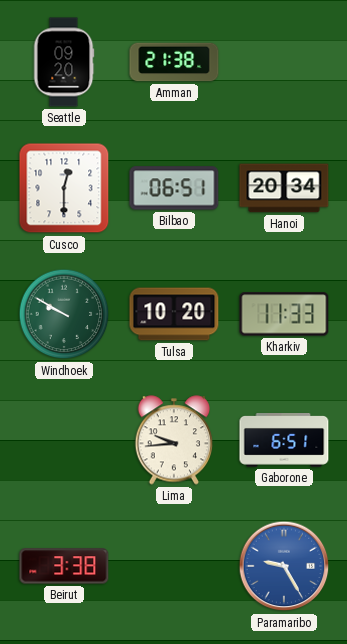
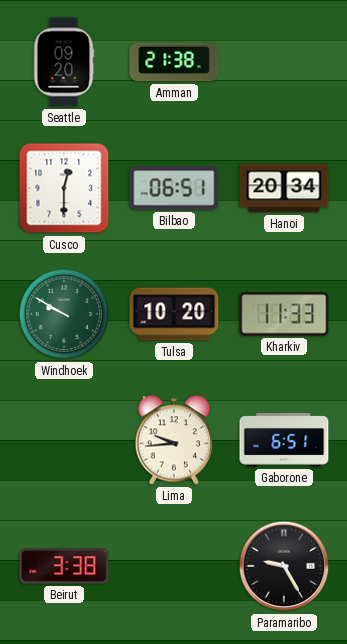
Paramaribo dial: blue -> black (284, 566)
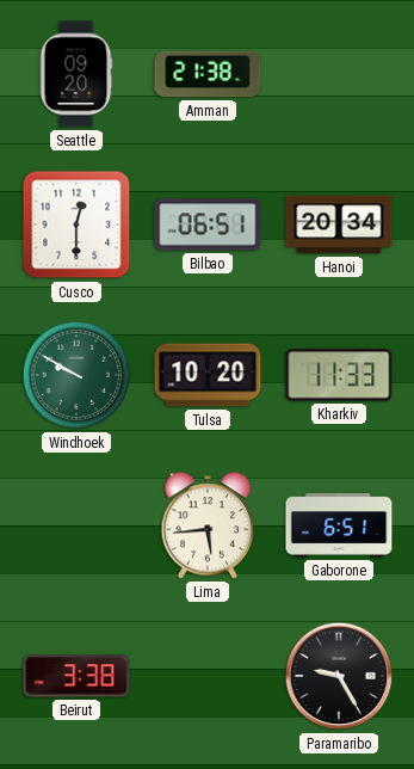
Lima: 9:44 -> 5:44 (208, 525)
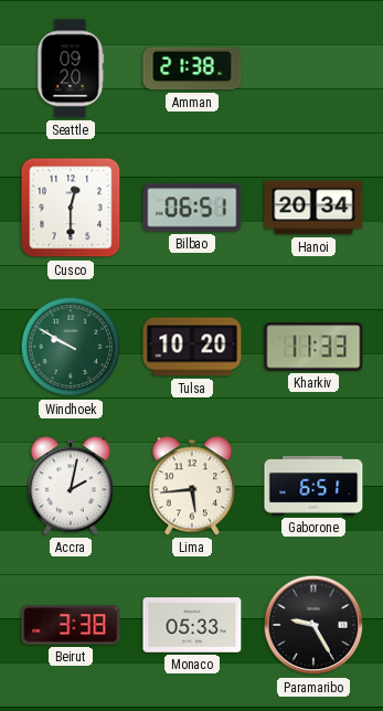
Accra: none -> 2:02 (71, 486)
Monaco: none -> 05:33 (192, 625)
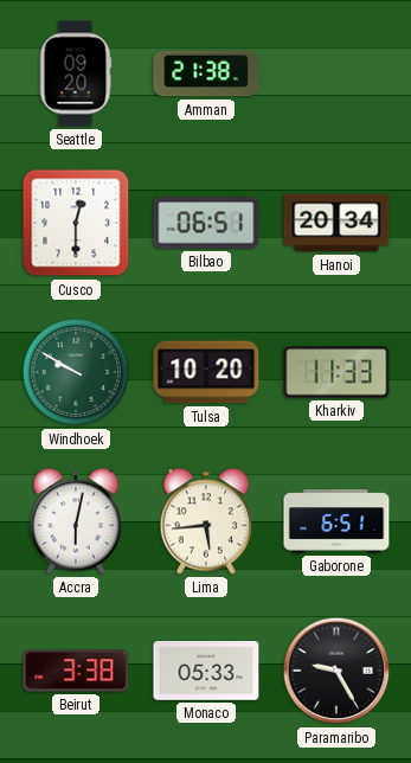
Accra: 2:02 -> 6:02 (76, 521)
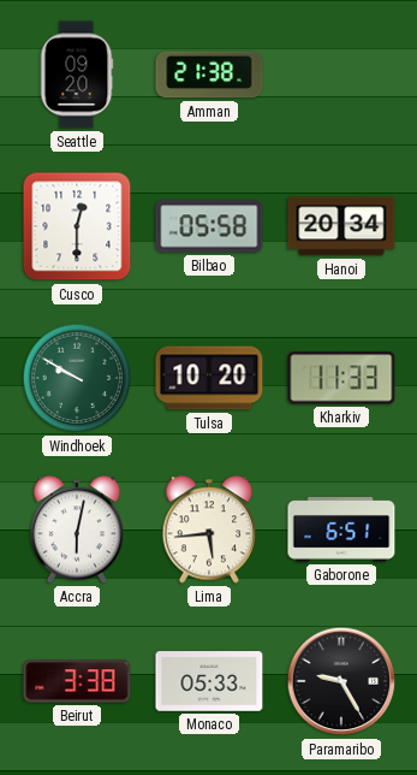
Bilbao: 06:51 -> 05:58 (209, 226)
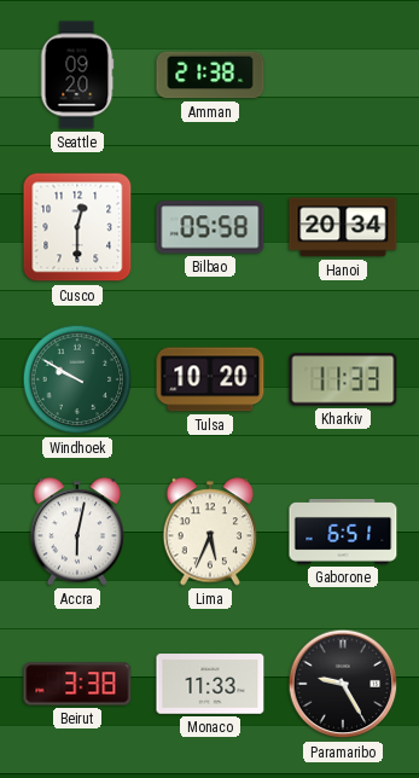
Lima: 5:44 -> 5:34 (210, 532)
Monaco: 05:33 -> 11:33 (210, 684)
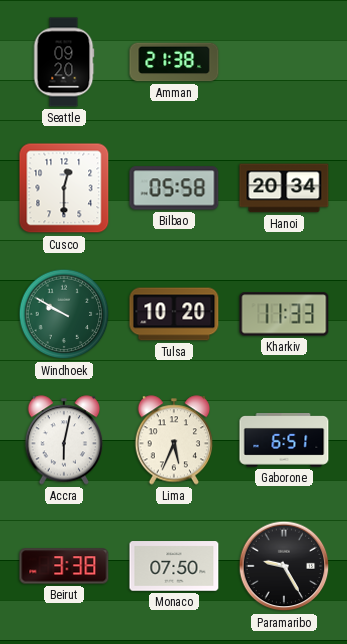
Monaco: 11:33 -> 07:50 (174, 566)
